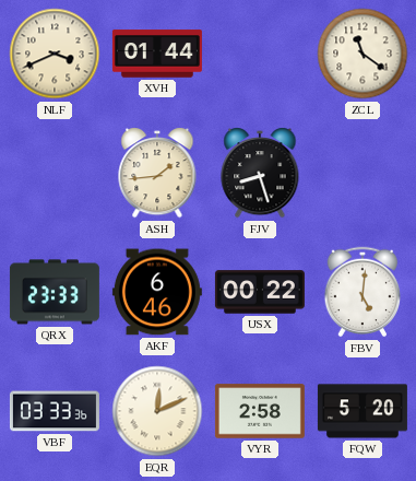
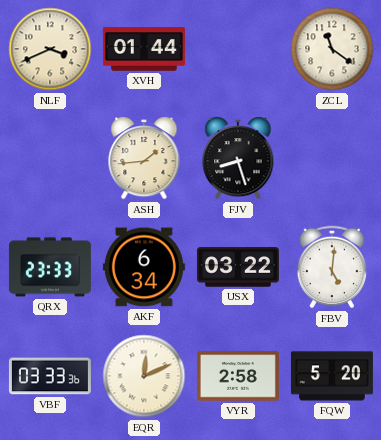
AKF: 6:46 -> 6:34 (144, 267)
USX: 00:22 -> 03:22 (238, 267)
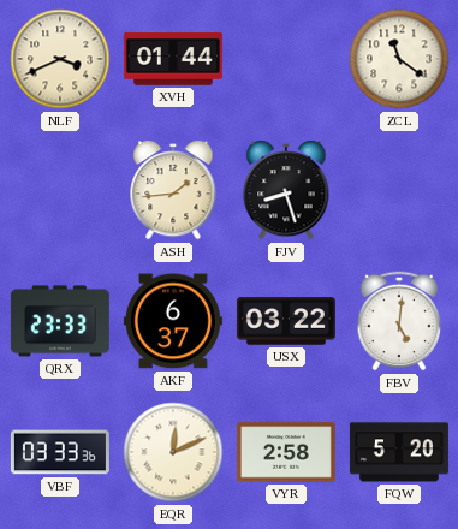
AKF: 6:34 -> 6:37 (173, 321)
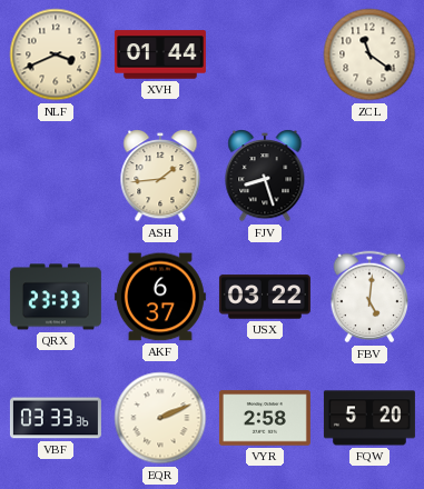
EQR: 12:11 -> 2:11 (160, 418)
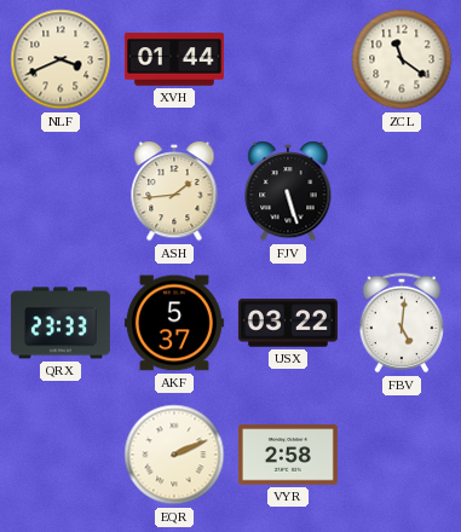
FJV: 8:27 -> 5:27 (288, 191)
AKF: 6:37 -> 5:37 (174, 323)
VBF: 03:33 -> none (56, 418)
FQW: 5:20 -> none (369, 418)
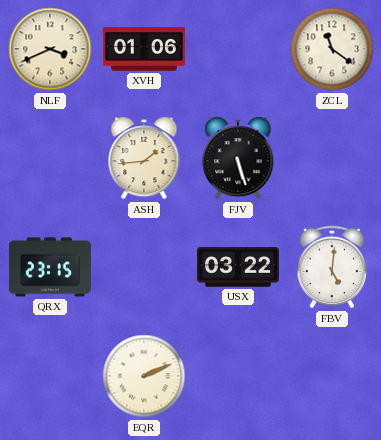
XVH: 01:44 -> 01:06 (144, 49)
QRX: 23:33 -> 23:15 (50, 267)
AKF: 5:37 -> none (174, 323)
VYR: 2:58 -> none (288, 455)
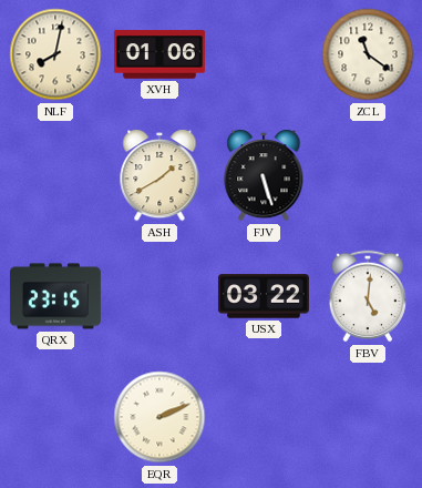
NLF: 3:41 -> 8:02 (55, 54)
ASH: 1:44 -> 1:40 (159, 175)
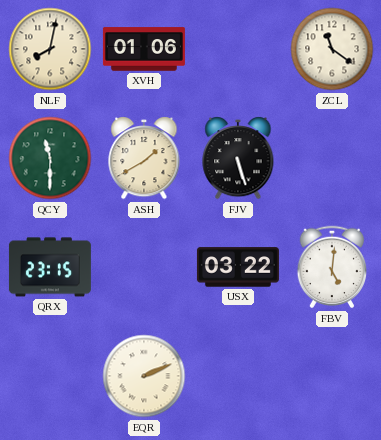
QCY: none -> 11:30 (50, 158)
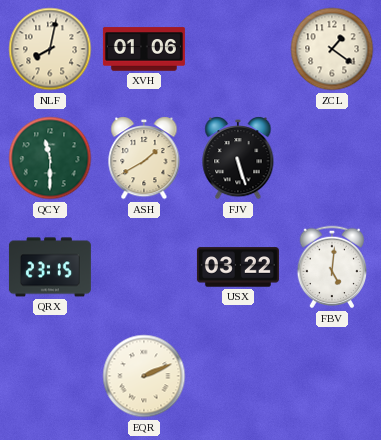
ZCL: 11:21 -> 1:21 (332, 49)
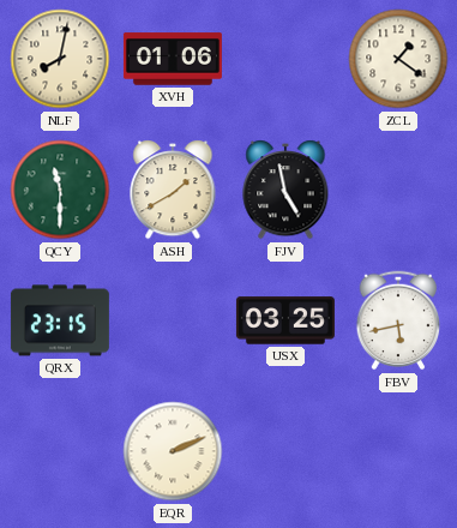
FJV: 5:27 -> 4:58 (285, 190)
USX: 03:22 -> 03:25 (285, 320)
FBV: 5:01 -> 5:43 (398, 320)
